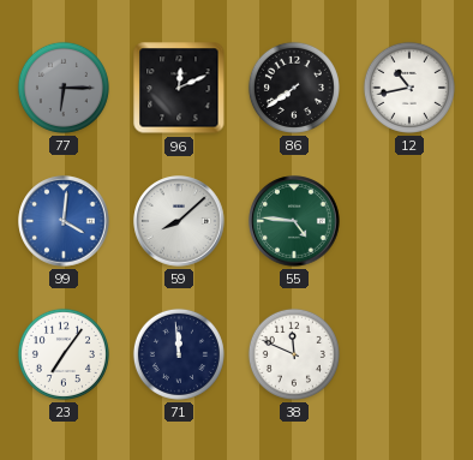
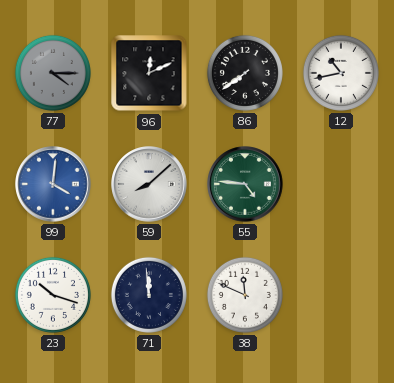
77: 6:15 -> 4:15 (53, 73)
23: 7:06 -> 10:18 (53, 295)
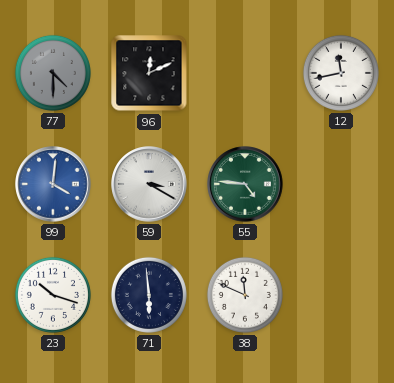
77: 4:15 -> 4:30 (53, 73)
86: 7:39 -> none (245, 73)
12: 10:43 -> 11:43 (341, 73)
59: 8:08 -> 3:20 (149, 184)
71: 11:59 -> 5:59 (149, 295)
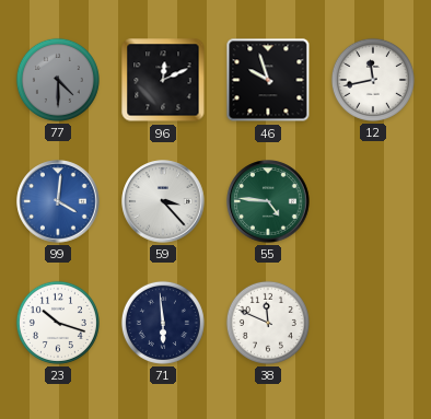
46: none -> 9:57 (268, 80)
59: 3:20 -> 3:23 (163, 201)
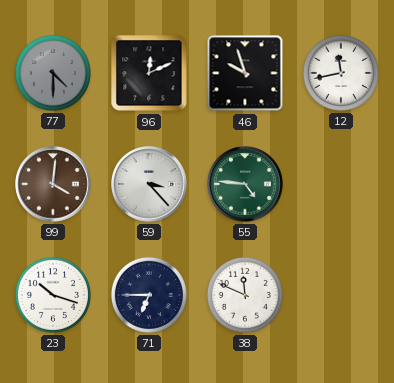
99 dial: blue -> brown (53, 184)
71: 5:59 -> 6:45 (149, 295)
